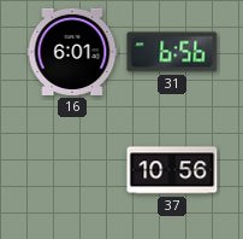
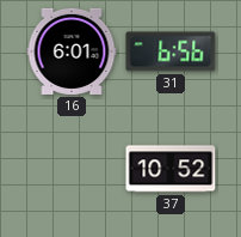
37: 10:56 -> 10:52 (171, 169)
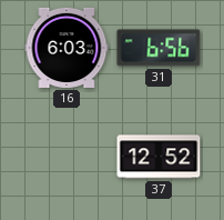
16: 6:01 -> 6:03 (67, 48)
37: 10:52 -> 12:52 (159, 157)
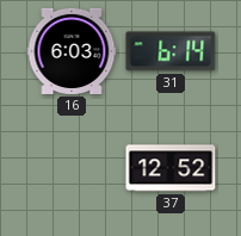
31: 6:56 -> 6:14 (171, 51)
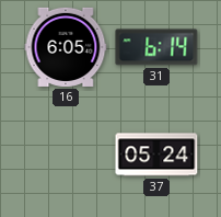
16: 6:03 -> 6:05 (66, 47)
37: 12:52 -> 05:24 (156, 155)
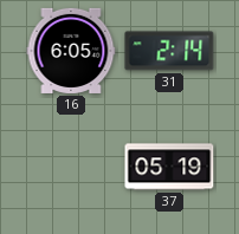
31: 6:14 -> 2:14 (169, 51)
37: 05:24 -> 05:19 (169, 167)
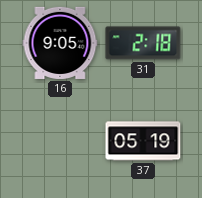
16: 6:05 -> 9:05 (60, 43)
31: 2:14 -> 2:18 (143, 43)
